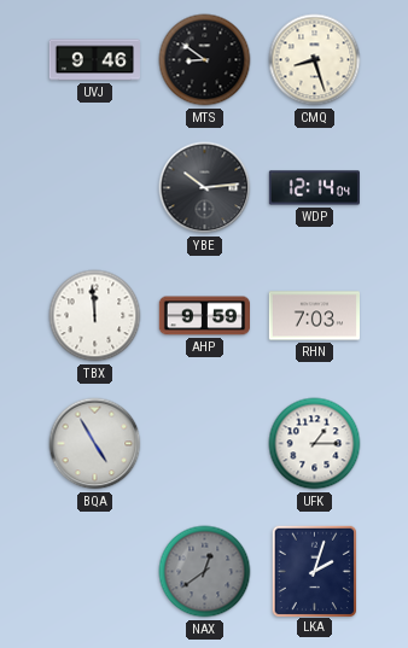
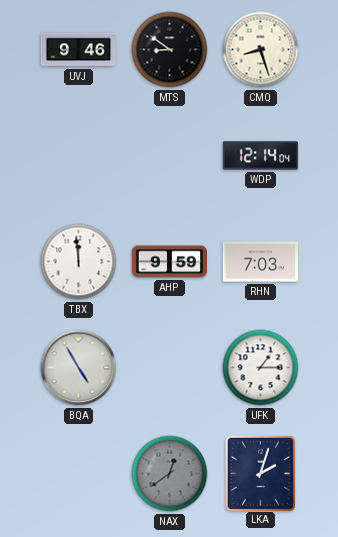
YBE: 10:14 -> none (205, 188)
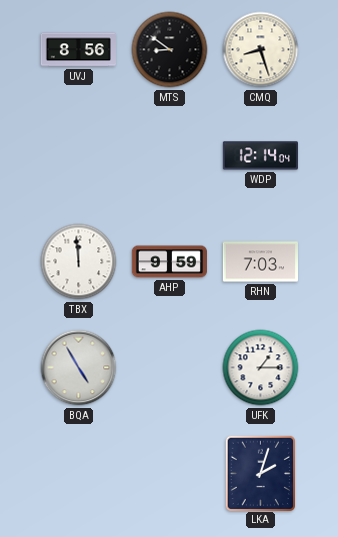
UVJ: 9:46 -> 8:56 (78, 50)
NAX: 12:39 -> none (170, 474)
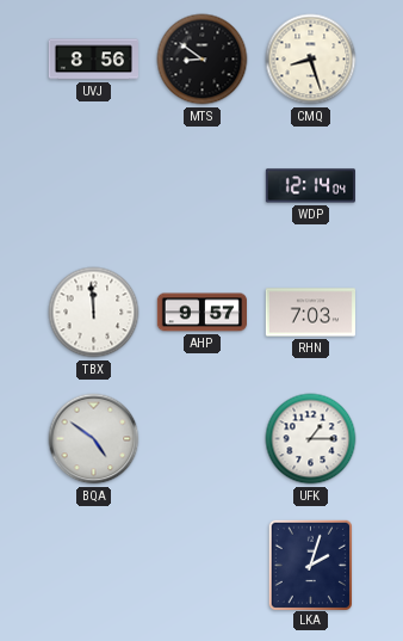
AHP: 9:59 -> 9:57 (201, 313)
BQA: 4:55 -> 4:51 (94, 439)
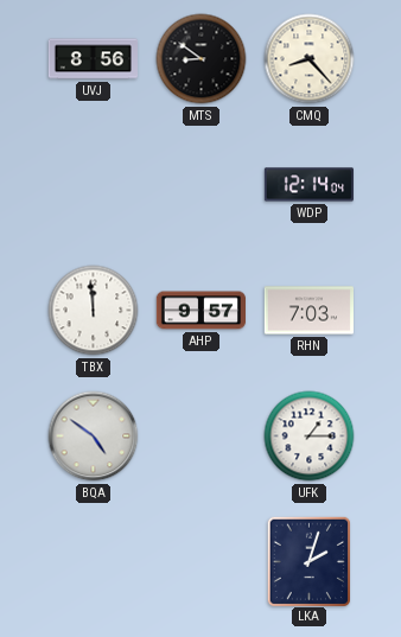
CMQ: 8:27 -> 8:23 (310, 59)
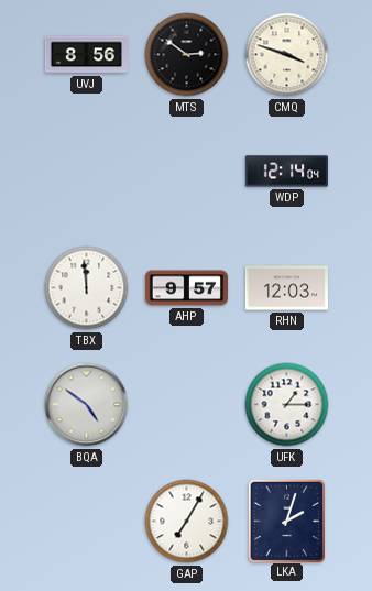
MTS: 8:51 -> 2:51 (187, 55)
CMQ: 8:23 -> 3:48 (287, 55)
RHN: 7:03 -> 12:03 (286, 288)
GAP: none -> 7:05 (187, 522)
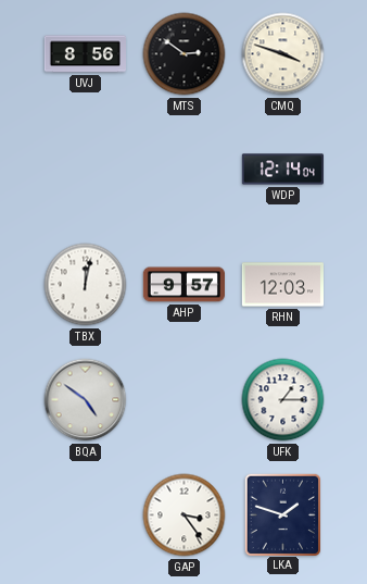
TBX: 11:59 -> 12:02 (86, 285)
GAP: 7:05 -> 3:24 (185, 515)
LKA: 2:03 -> 1:48 (282, 514)
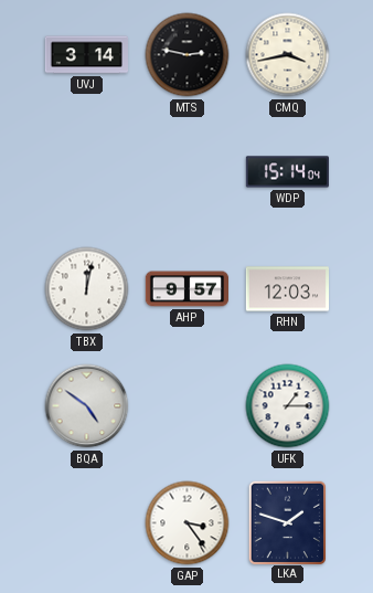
UVJ: 8:56 -> 3:14 (86, 55)
MTS: 2:51 -> 2:47 (188, 55)
CMQ: 3:48 -> 3:43 (288, 55)
WDP: 12:14 -> 15:14 (287, 172)
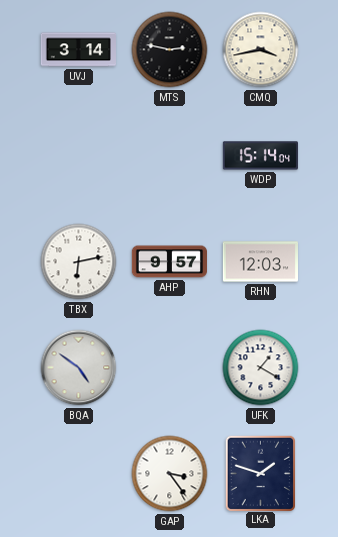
TBX: 12:02 -> 6:13 (79, 262)
UFK: 1:15 -> 1:20 (261, 368)
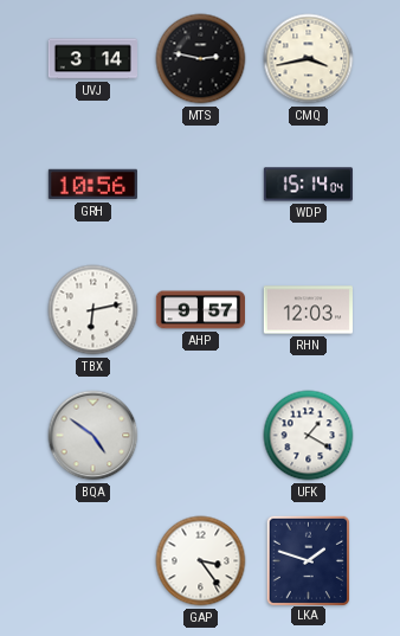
GRH: none -> 10:56 (92, 185)
